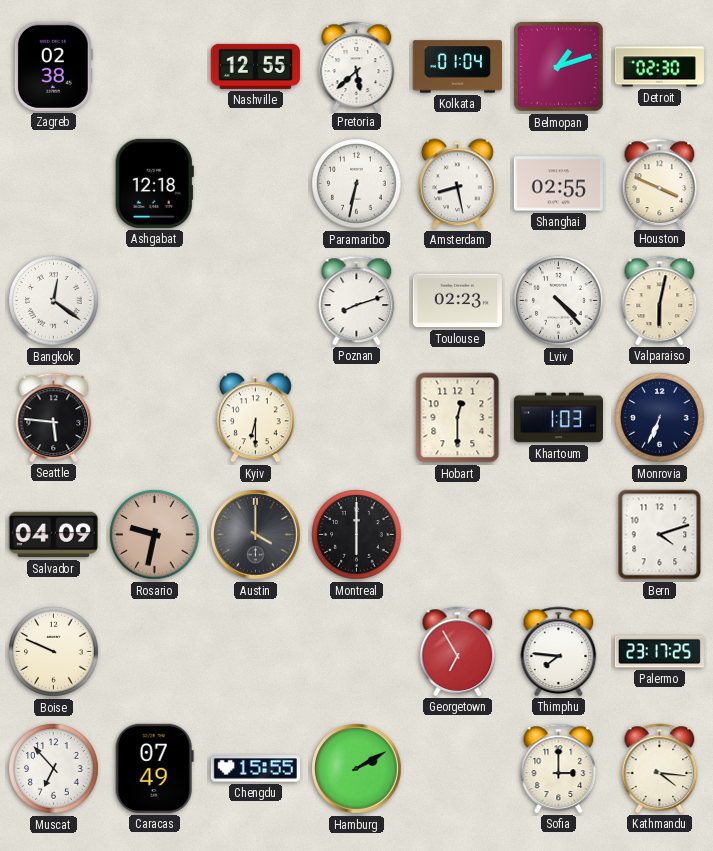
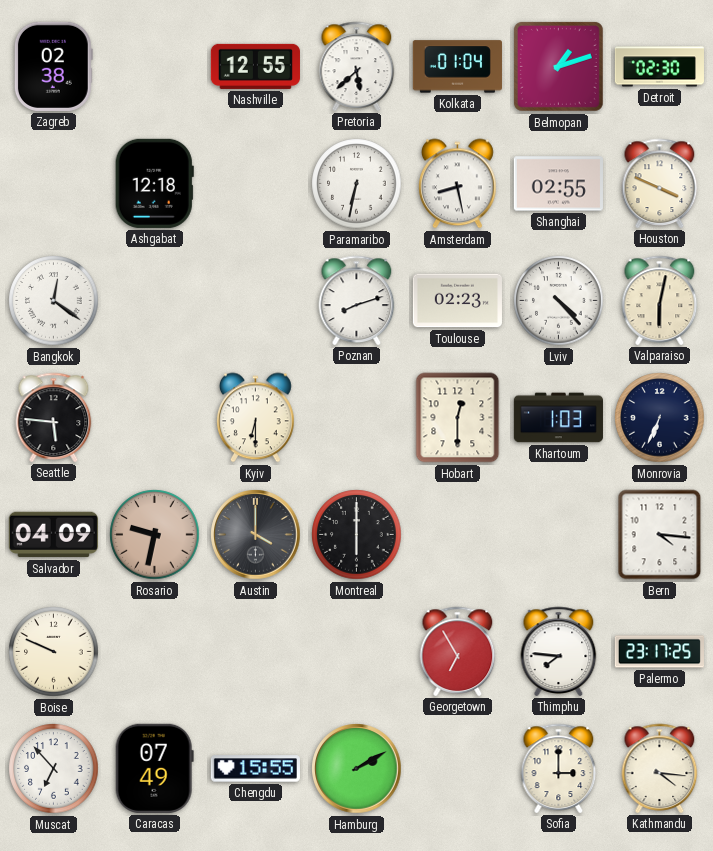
Bern: 4:12 -> 4:16 (660, 535)
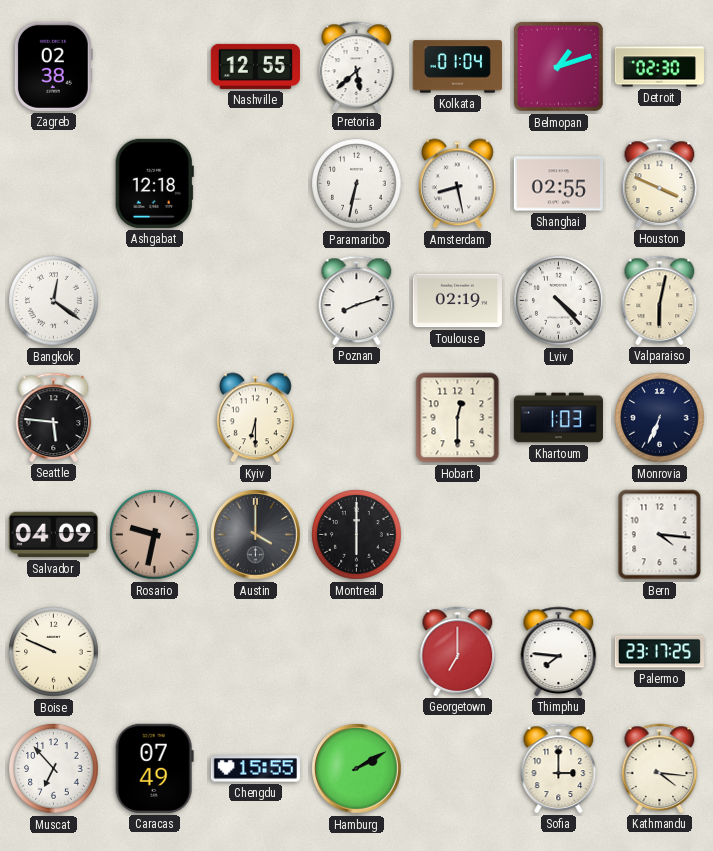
Toulouse: 02:23 -> 02:19 (457, 301)
Georgetown: 6:55 -> 7:00 (458, 651)
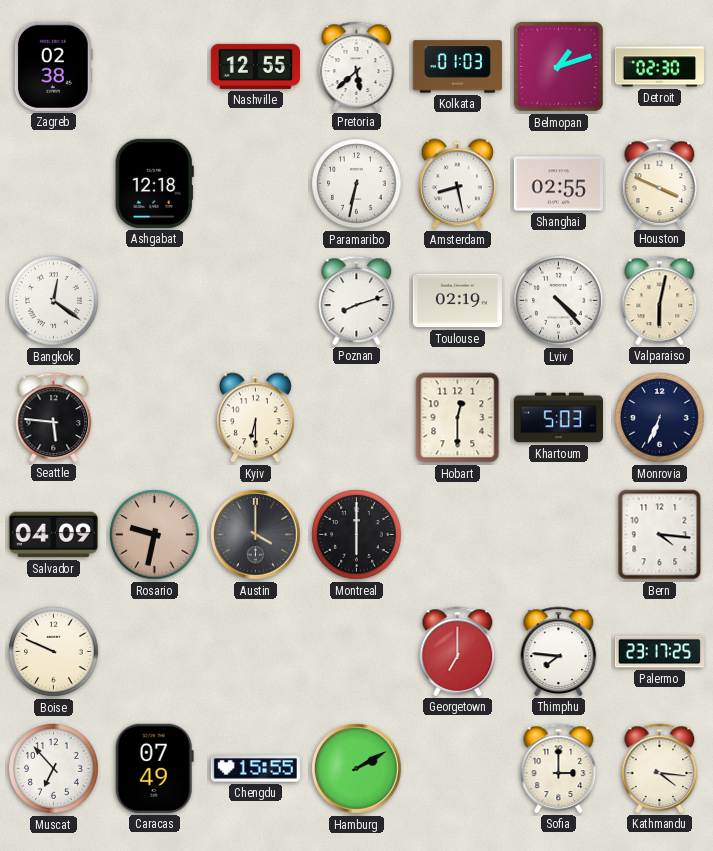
Kolkata: 01:04 -> 01:03 (457, 67)
Khartoum: 1:03 -> 5:03 (558, 418)
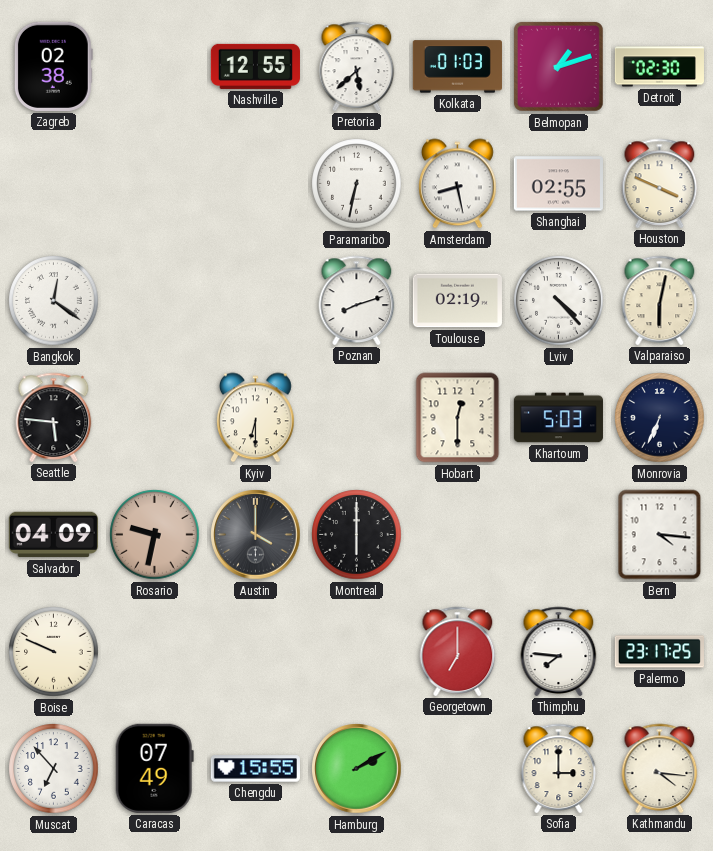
Ashgabat: 12:18 -> none (154, 183)
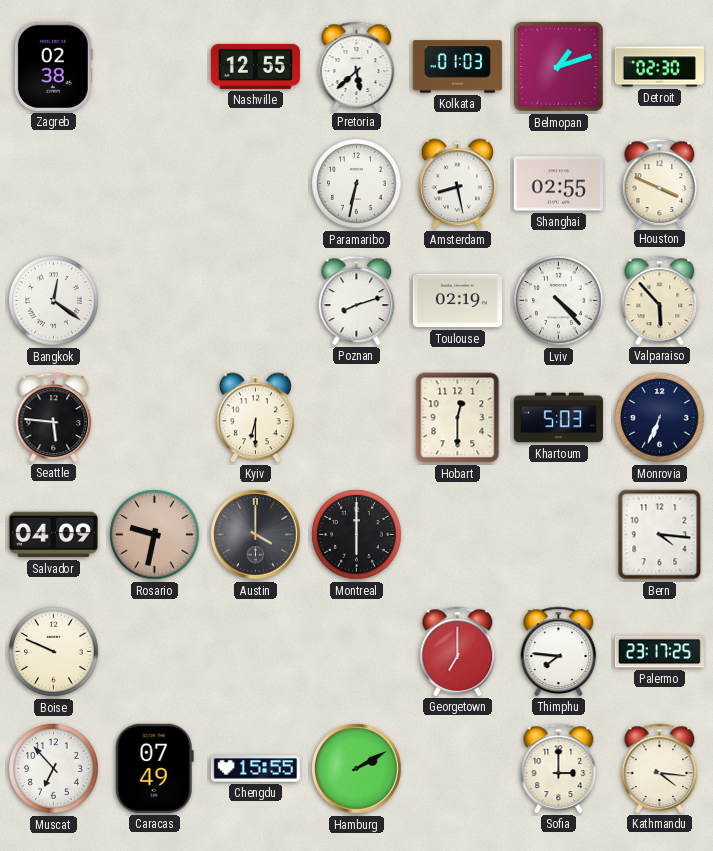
Valparaiso: 6:02 -> 5:53 (660, 300)
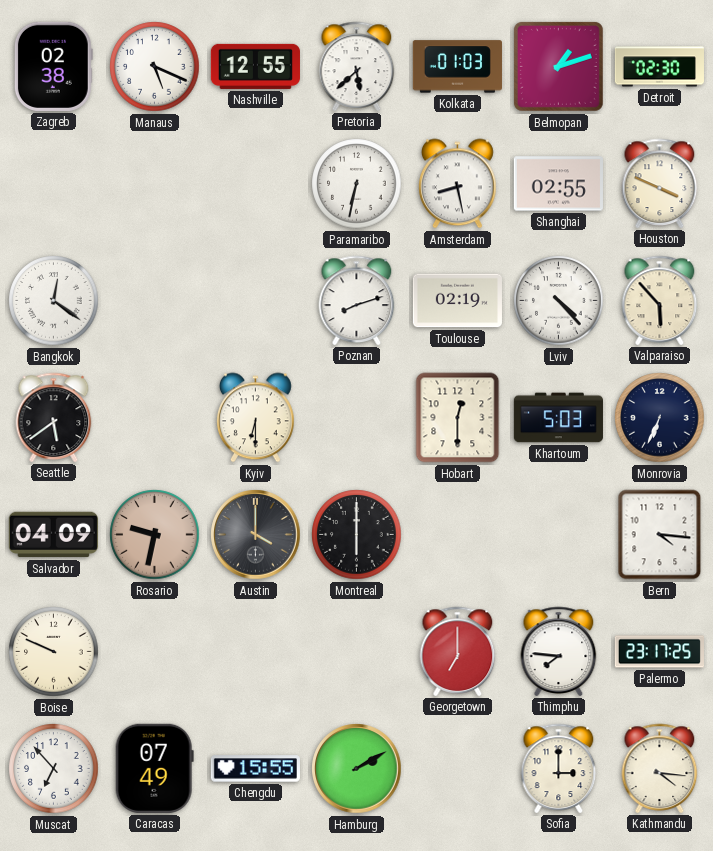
Manaus: none -> 5:19 (155, 67)
Seattle: 5:46 -> 5:39 (54, 417)
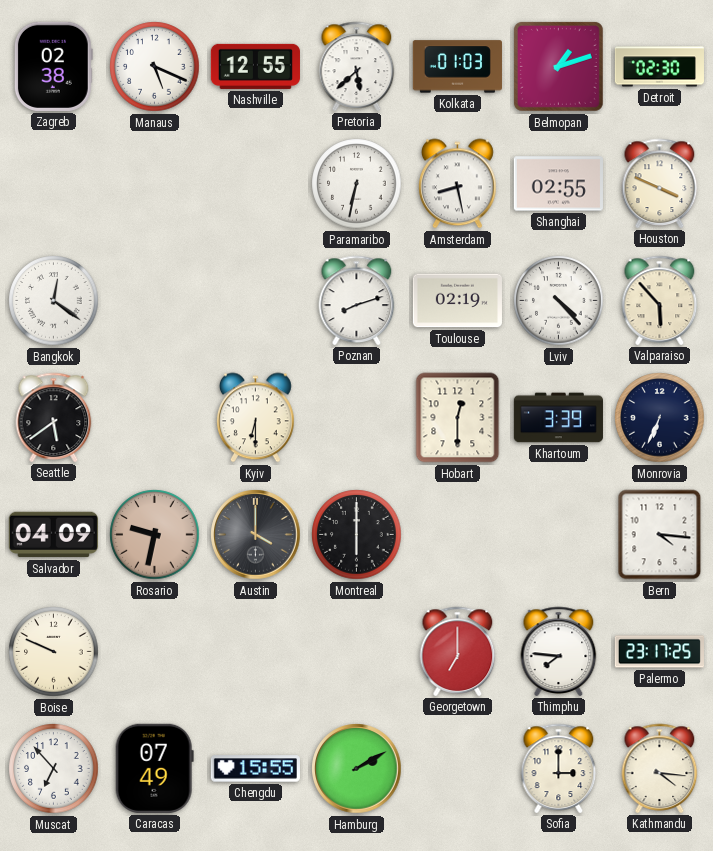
Khartoum: 5:03 -> 3:39 (558, 418)
